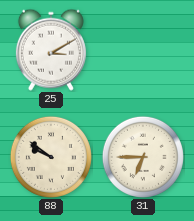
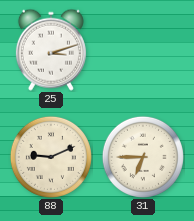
25: 3:10 -> 3:12 (51, 50)
88: 9:51 -> 9:11 (51, 157)
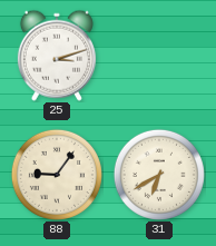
88: 9:11 -> 9:06 (57, 175)
31: 6:45 -> 6:40 (159, 175)
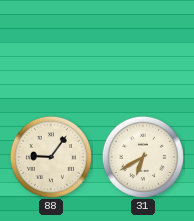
25: 3:12 -> none (57, 56)
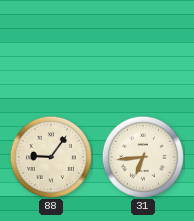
31: 6:40 -> 6:44 (143, 157)
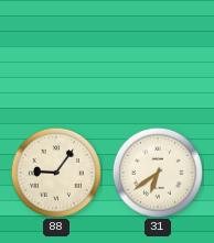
31: 6:44 -> 6:39 (158, 173)
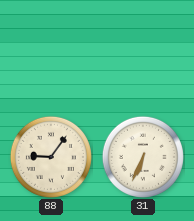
31: 6:39 -> 6:34 (143, 157)
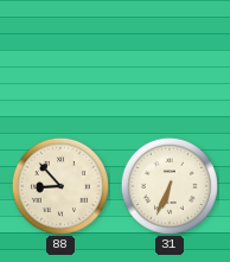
88: 9:06 -> 8:53 (60, 186)
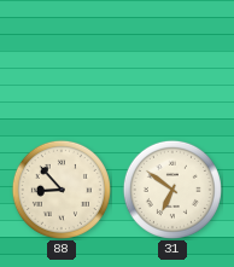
31: 6:34 -> 6:51 (172, 190)
